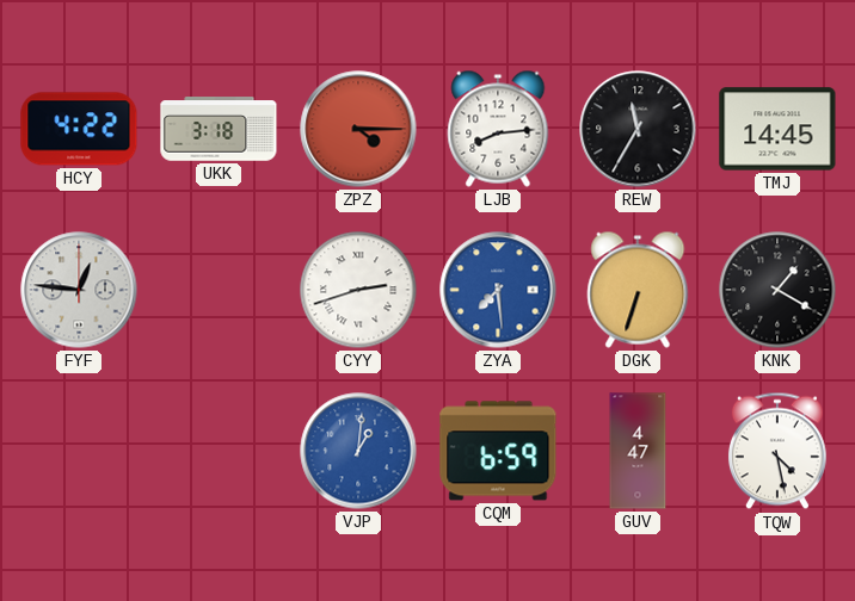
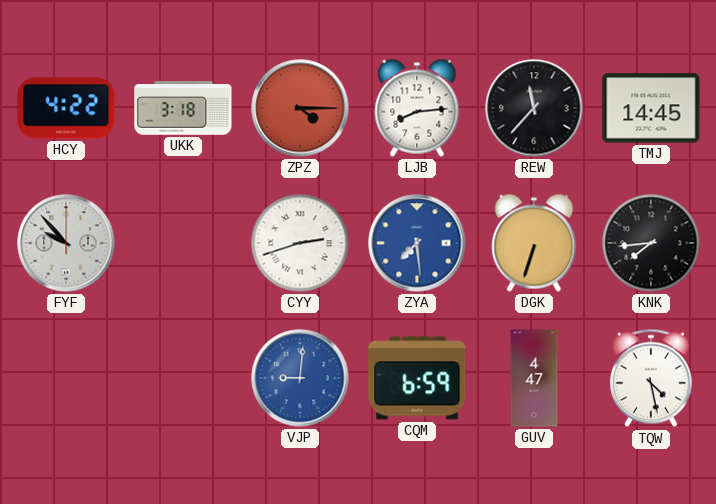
REW: 11:35 -> 11:37 (534, 108)
FYF: 12:46 -> 9:53 (66, 243)
KNK: 1:20 -> 7:44 (651, 243)
VJP: 1:01 -> 9:01 (300, 378)
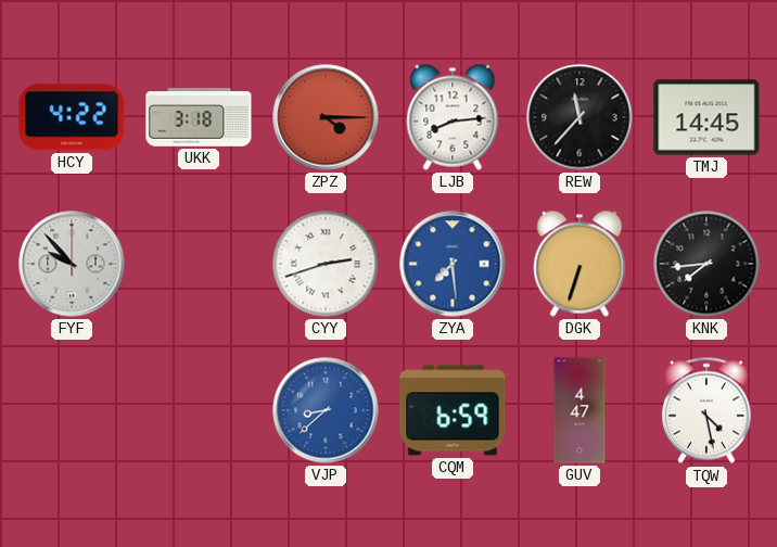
VJP: 9:01 -> 8:38 (326, 410)
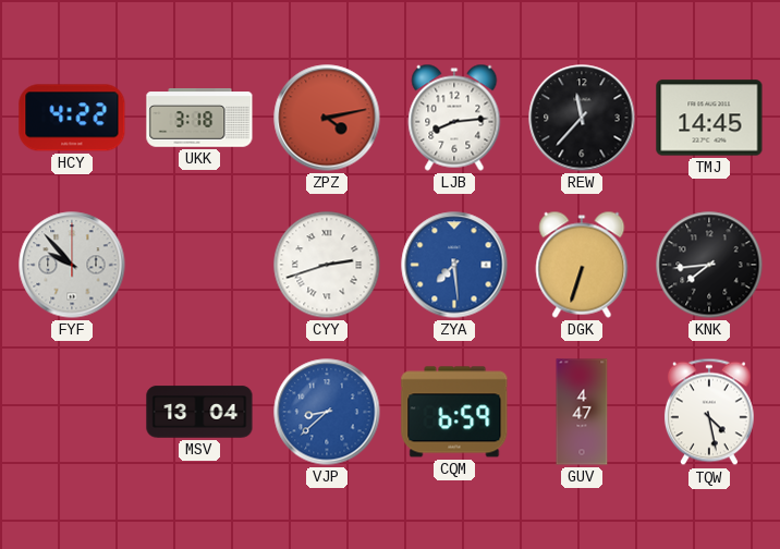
ZPZ: 4:15 -> 4:13 (327, 118)
MSV: none -> 13:04 (199, 412)
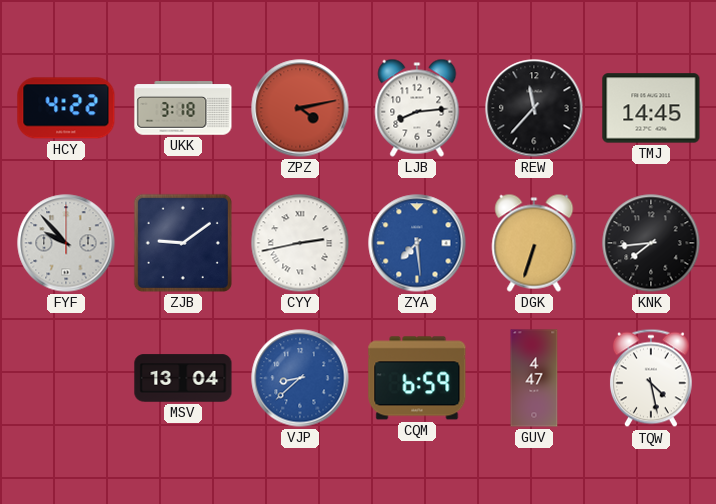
ZJB: none -> 9:09 (183, 243)
CYY: 2:42 -> 2:43 (300, 243)
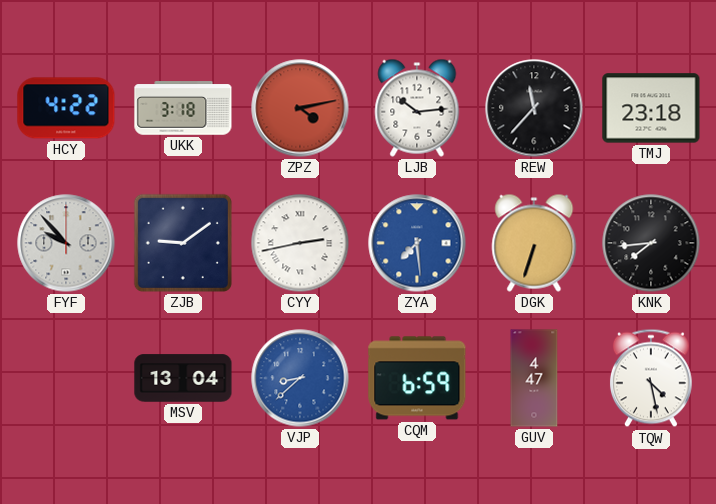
LJB: 8:14 -> 10:14 (417, 108)
TMJ: 14:45 -> 23:18 (651, 108)
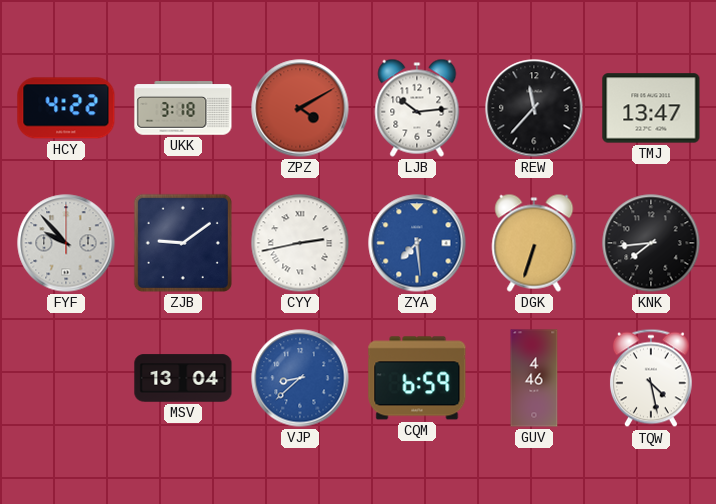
ZPZ: 4:13 -> 4:10 (300, 108)
TMJ: 23:18 -> 13:47 (651, 108)
GUV: 4:47 -> 4:46 (534, 378)
